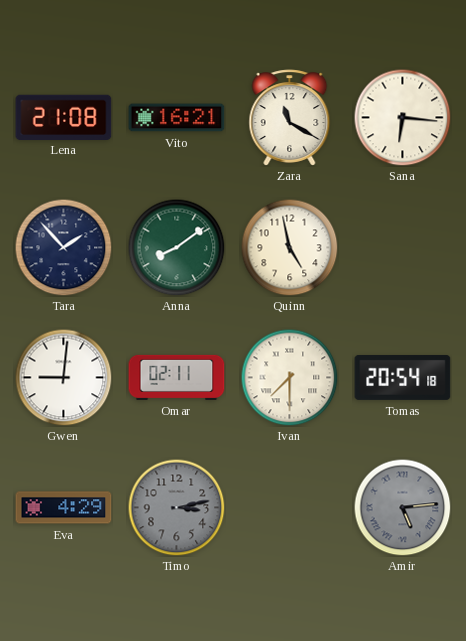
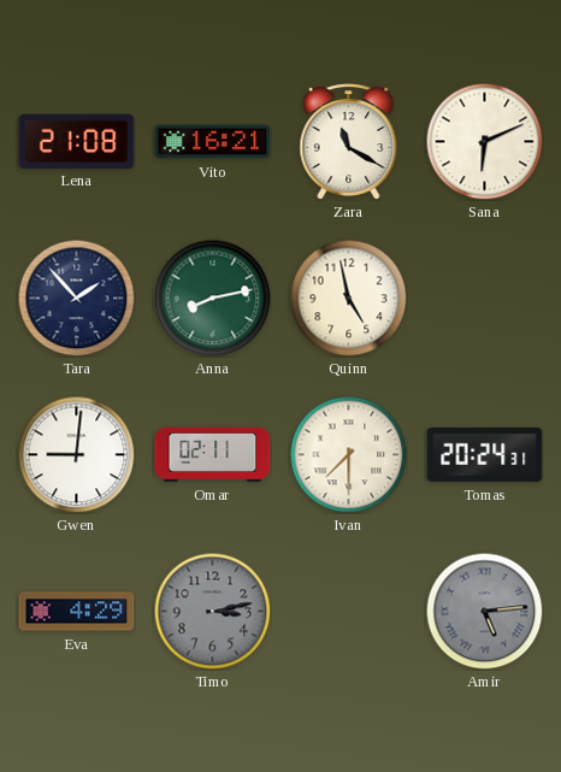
Sana: 6:16 -> 6:11 (484, 141)
Anna: 8:09 -> 8:13 (212, 297)
Tomas: 20:54 -> 20:24 (485, 454)
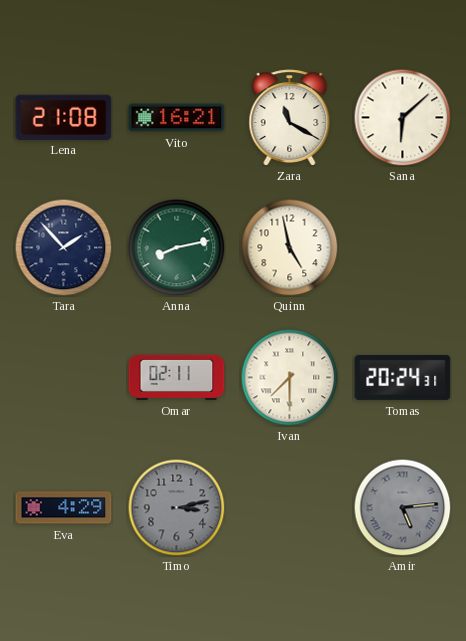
Sana: 6:11 -> 6:08 (402, 117)
Gwen: 9:01 -> none (76, 454)
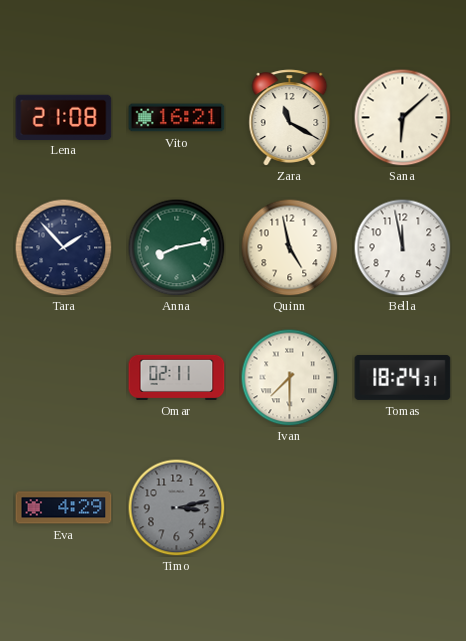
Bella: none -> 11:58 (402, 247)
Tomas: 20:24 -> 18:24 (403, 377)
Amir: 5:14 -> none (402, 507)
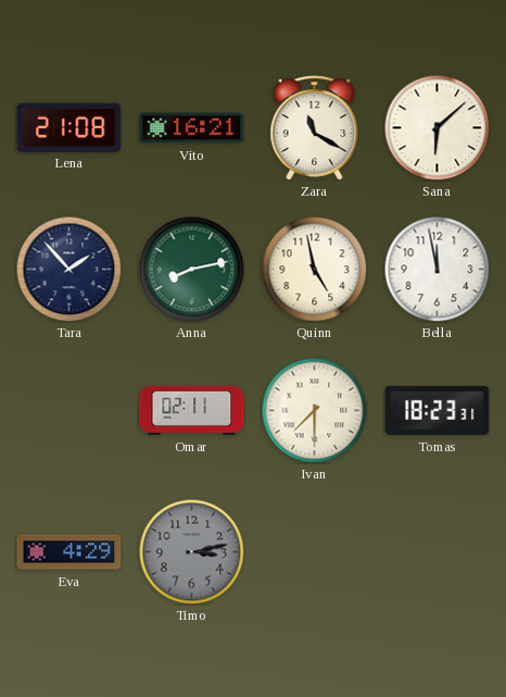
Tomas: 18:24 -> 18:23 (438, 410)
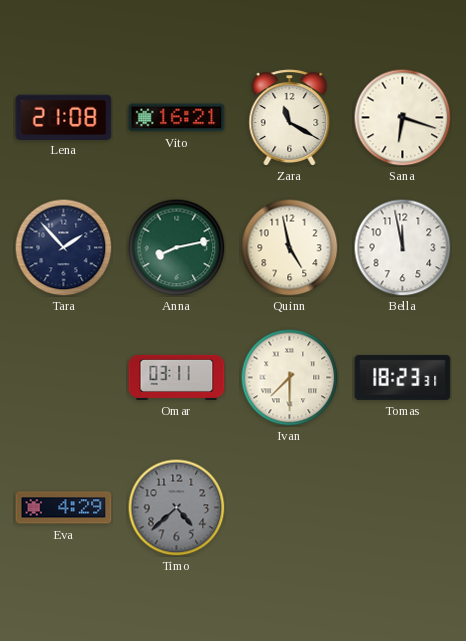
Sana: 6:08 -> 6:18 (402, 117)
Omar: 02:11 -> 03:11 (177, 377)
Timo: 3:13 -> 4:38 (176, 507)
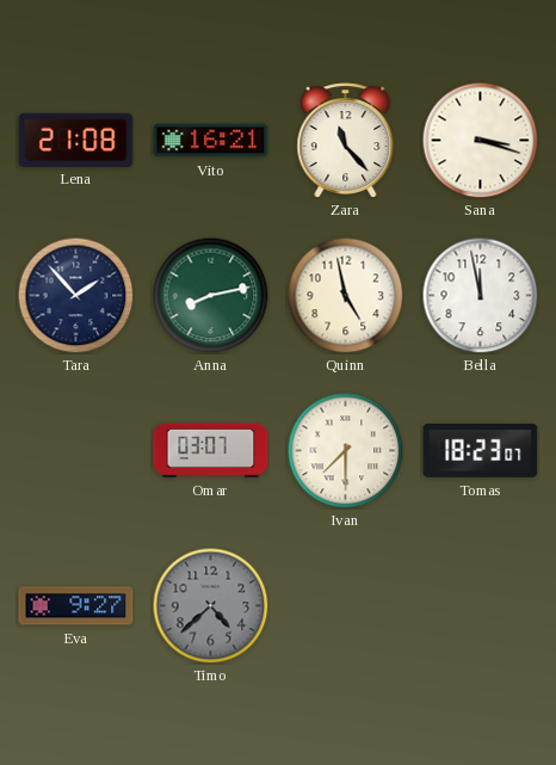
Zara: 11:20 -> 11:23 (346, 141)
Sana: 6:18 -> 3:18 (480, 140)
Omar: 03:11 -> 03:07 (211, 450)
Tomas: 18:23:31 -> 18:23:07 (481, 450)
Eva: 4:29 -> 9:27 (76, 606)
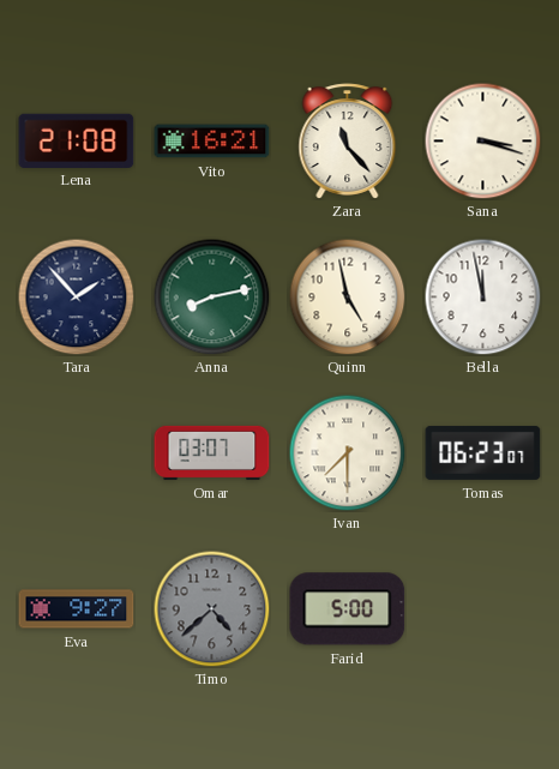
Tomas: 18:23 -> 06:23 (483, 452)
Farid: none -> 5:00 (348, 609)
